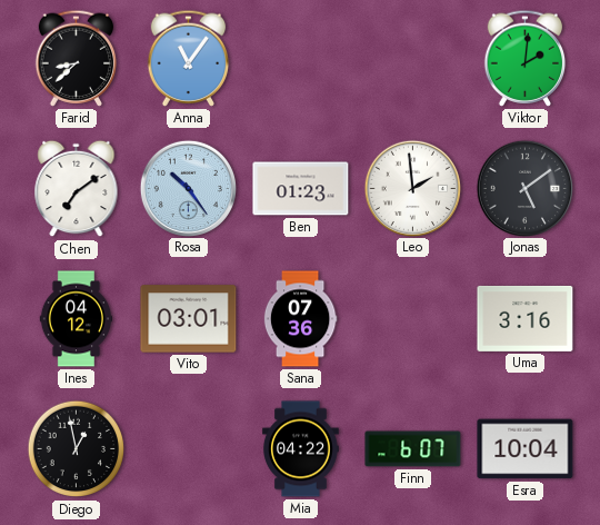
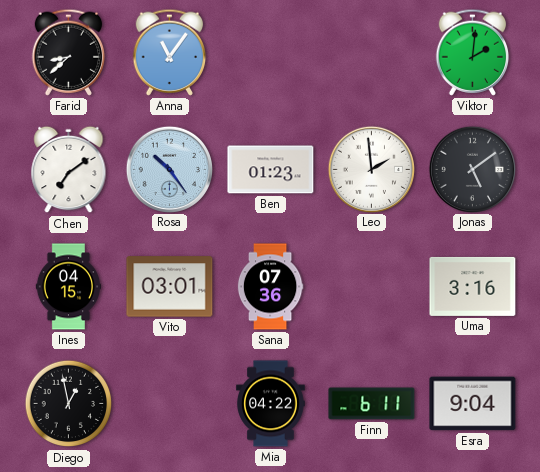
Ines: 04:12 -> 04:15 (69, 287)
Finn: 6:07 -> 6:11 (372, 404)
Esra: 10:04 -> 9:04 (473, 404)
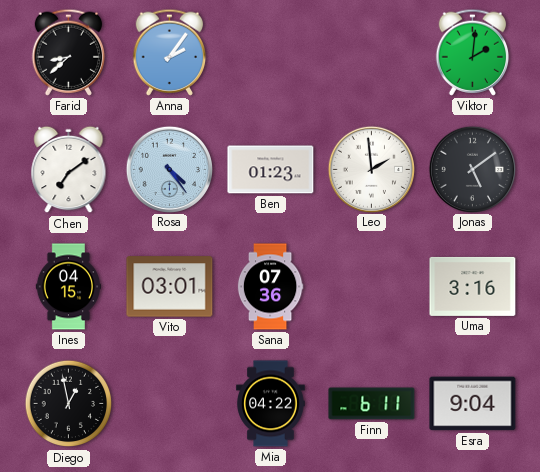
Anna: 11:06 -> 2:06 (170, 52)
Rosa: 10:24 -> 4:24 (169, 169)
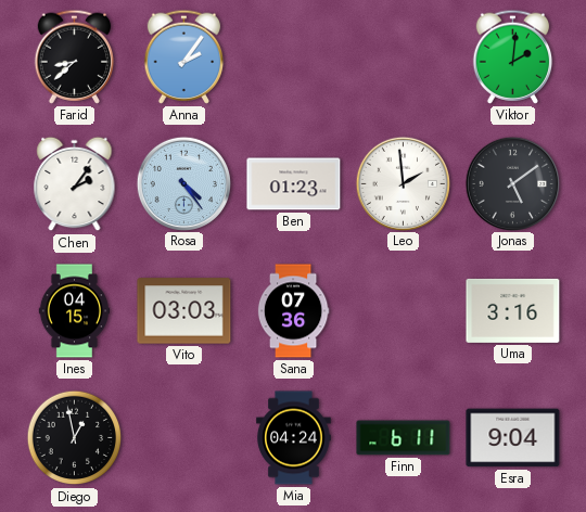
Chen: 7:09 -> 2:06 (75, 184)
Vito: 03:01 -> 03:03 (184, 311)
Mia: 04:22 -> 04:24 (294, 438)
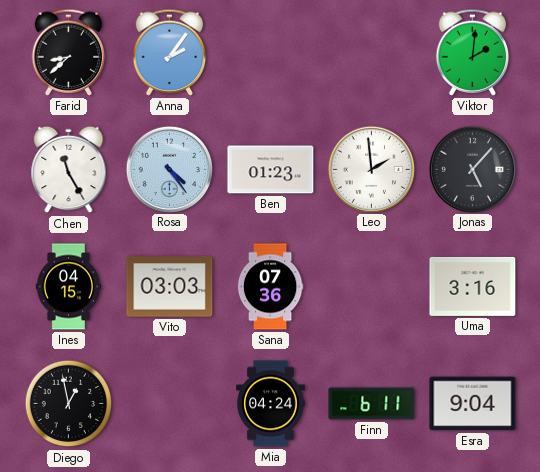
Chen: 2:06 -> 11:25 (69, 170)
Jonas: 5:09 -> 5:07 (472, 169)
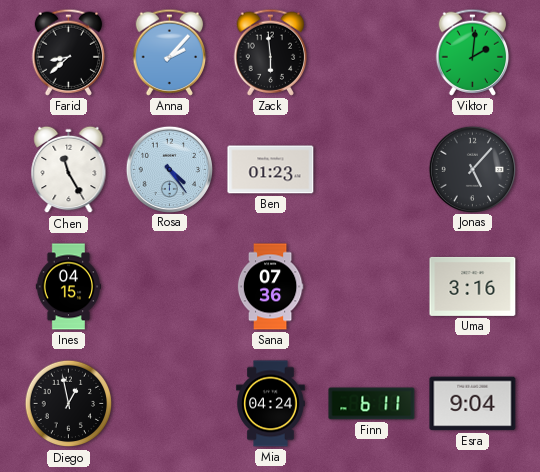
Anna: 2:06 -> 2:07 (170, 52)
Zack: none -> 5:59 (271, 52)
Leo: 1:59 -> none (371, 169)
Vito: 03:03 -> none (170, 287)
